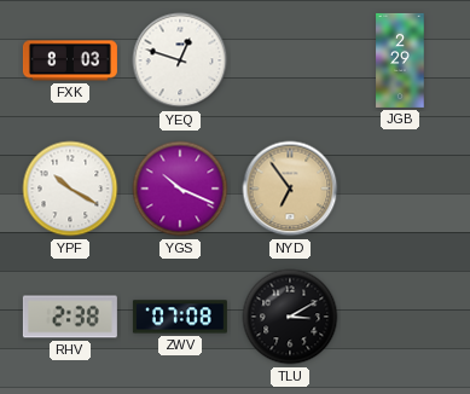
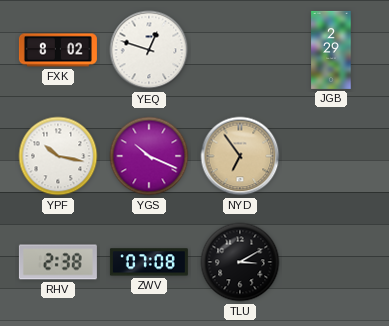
FXK: 8:03 -> 8:02 (58, 50)
YPF: 10:20 -> 10:17 (58, 156)
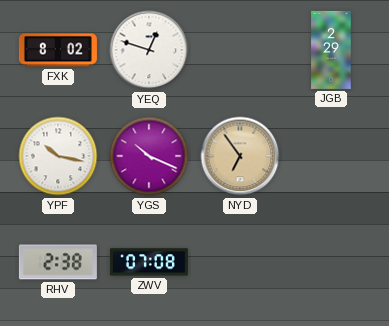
TLU: 3:10 -> none (240, 262)
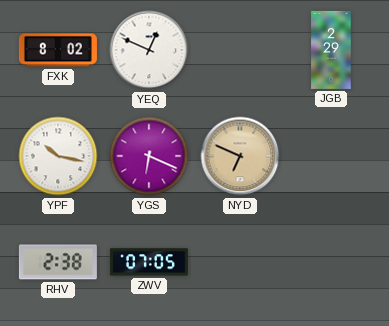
YEQ: 12:48 -> 12:49 (149, 50)
YGS: 10:19 -> 6:19 (149, 156)
NYD: 6:54 -> 6:49 (240, 156)
ZWV: 07:08 -> 07:05 (149, 262)
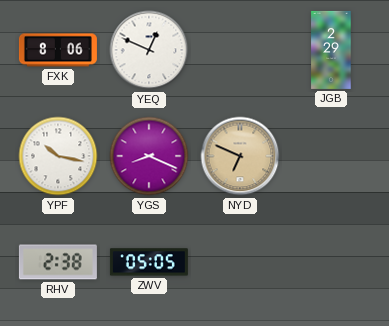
FXK: 8:02 -> 8:06 (58, 50)
YGS: 6:19 -> 8:19 (149, 156)
ZWV: 07:05 -> 05:05 (149, 262)
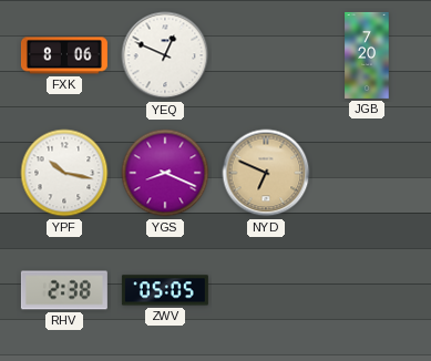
JGB: 2:29 -> 7:20 (367, 55)
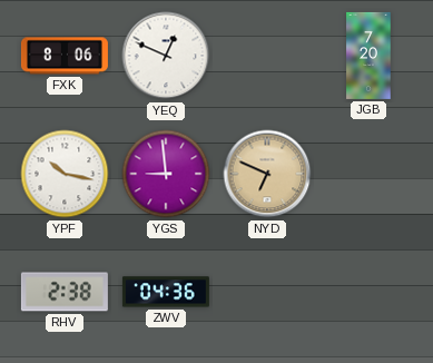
YGS: 8:19 -> 8:59 (166, 174)
ZWV: 05:05 -> 04:36 (166, 292)
